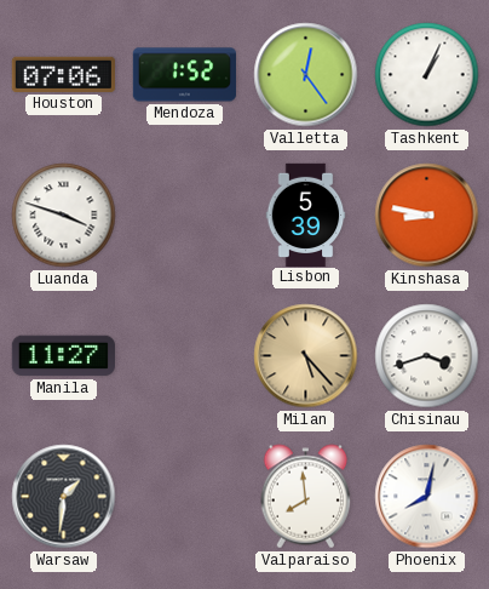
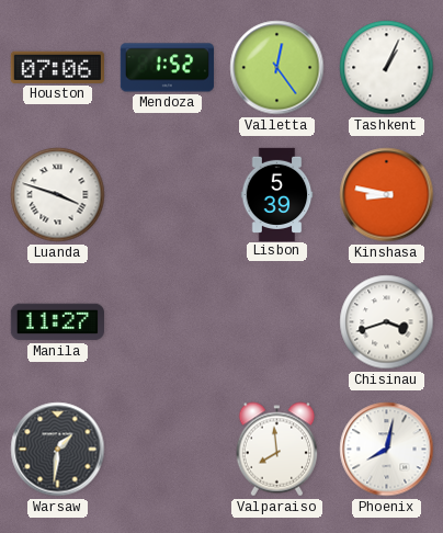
Milan: 5:23 -> none (306, 356)
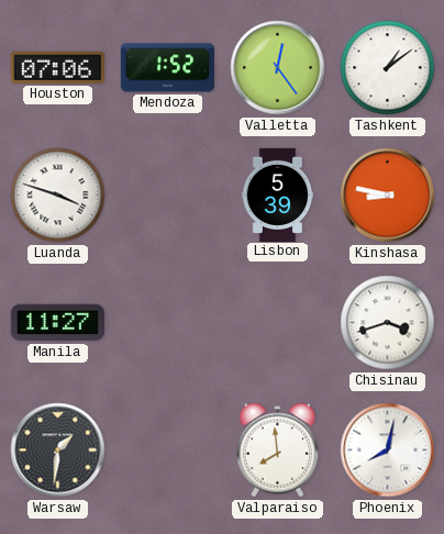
Tashkent: 1:04 -> 1:09 (388, 68)
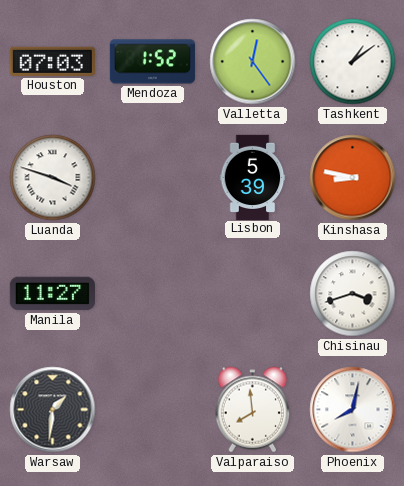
Houston: 07:06 -> 07:03 (52, 61)
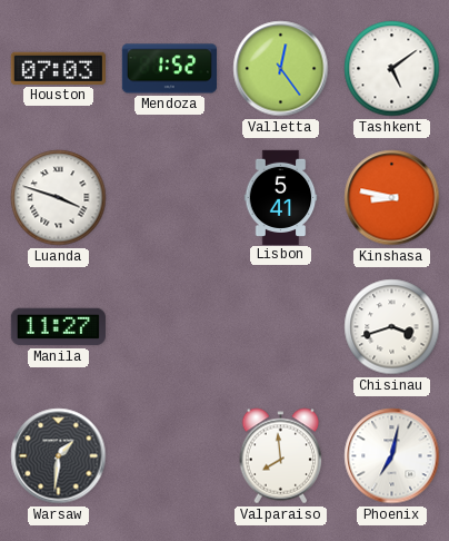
Tashkent: 1:09 -> 5:09 (392, 69)
Lisbon: 5:39 -> 5:41 (281, 197)
Phoenix: 8:02 -> 7:02 (392, 456)
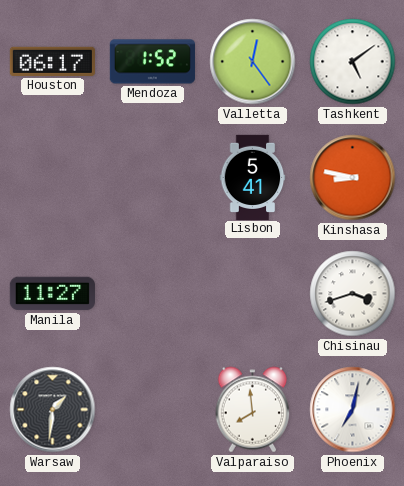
Houston: 07:03 -> 06:17 (52, 61)
Luanda: 3:48 -> none (59, 198)
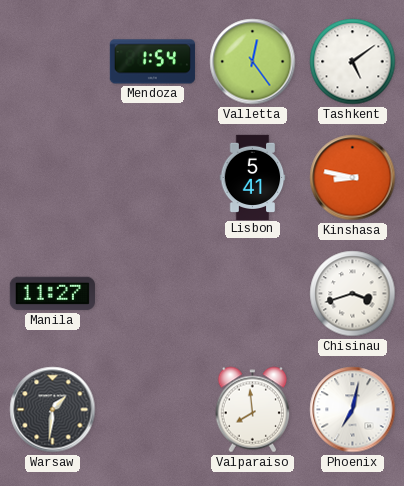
Houston: 06:17 -> none (52, 61)
Mendoza: 1:52 -> 1:54 (152, 62)
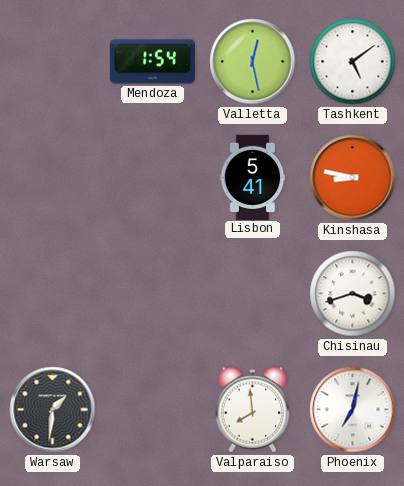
Valletta: 12:24 -> 12:28 (253, 62)
Manila: 11:27 -> none (52, 294)
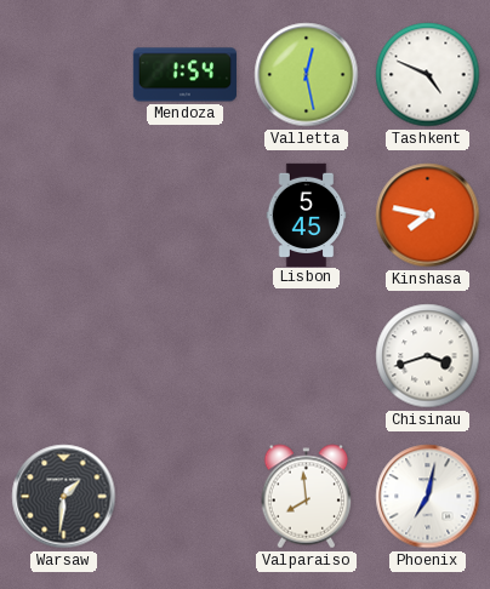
Tashkent: 5:09 -> 4:49 (428, 75)
Lisbon: 5:41 -> 5:45 (307, 215)
Kinshasa: 8:47 -> 7:47 (428, 216)
